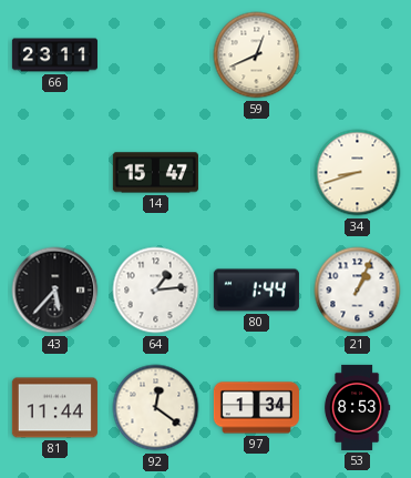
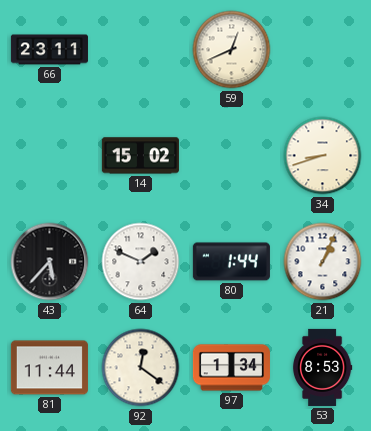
14: 15:47 -> 15:02 (140, 156)
64: 1:14 -> 1:49 (141, 262)
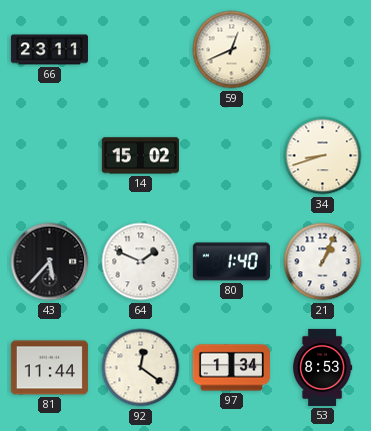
80: 1:44 -> 1:40 (231, 262)
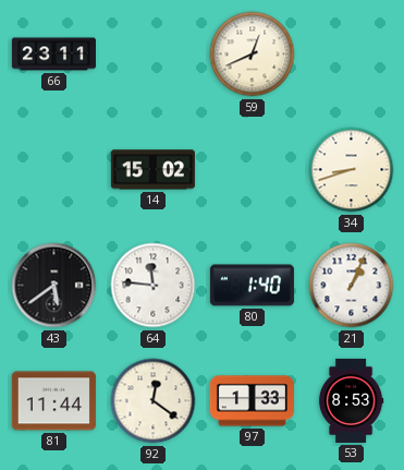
43: 5:37 -> 5:39 (54, 286)
64: 1:49 -> 11:46 (154, 286)
97: 1:34 -> 1:33 (252, 401)
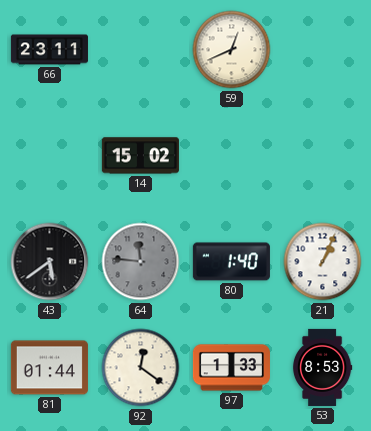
34: 8:42 -> none (352, 170)
64 dial: white -> grey (141, 262)
81: 11:44 -> 01:44 (49, 368)
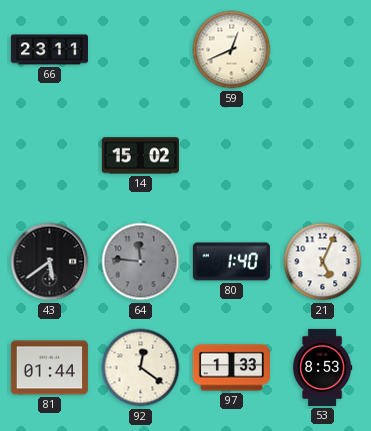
21: 1:04 -> 5:04 (323, 262)
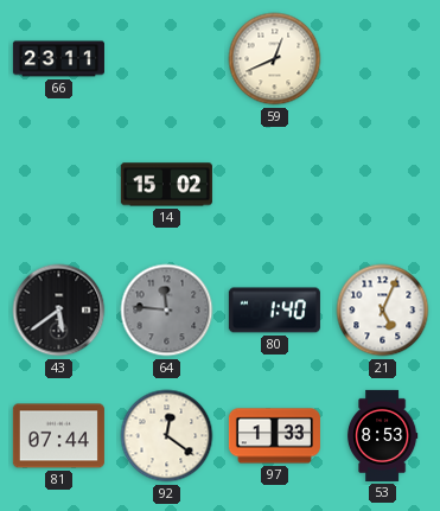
81: 01:44 -> 07:44 (58, 436)
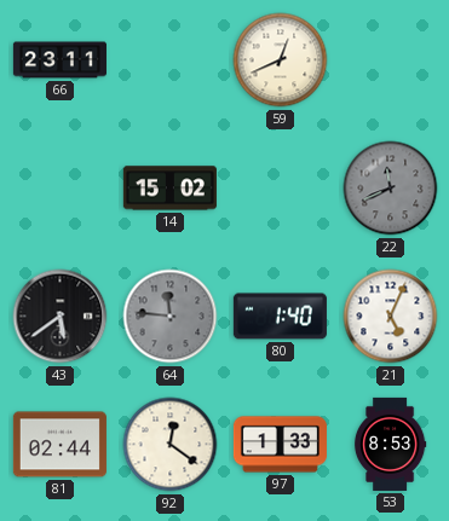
22: none -> 11:41 (391, 189)
81: 07:44 -> 02:44 (59, 445)
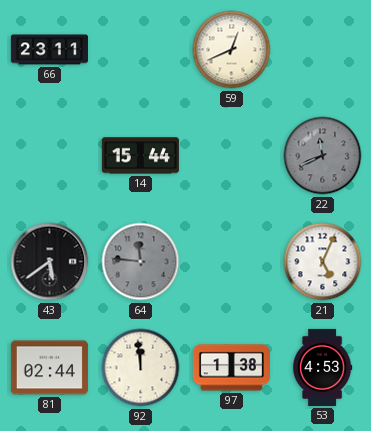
14: 15:02 -> 15:44 (140, 156)
80: 1:40 -> none (280, 317)
92: 12:21 -> 11:59 (141, 368)
97: 1:33 -> 1:38 (231, 368)
53: 8:53 -> 4:53 (322, 367)
